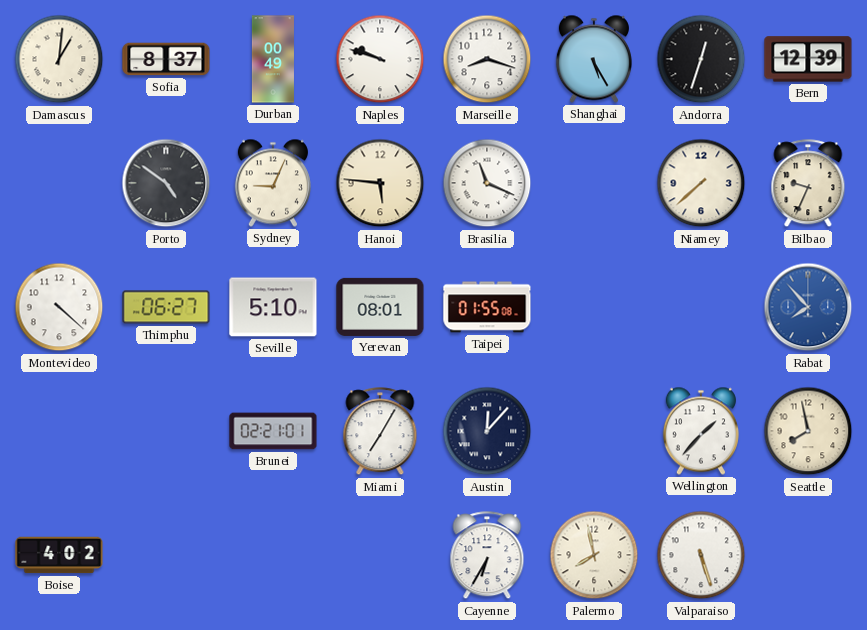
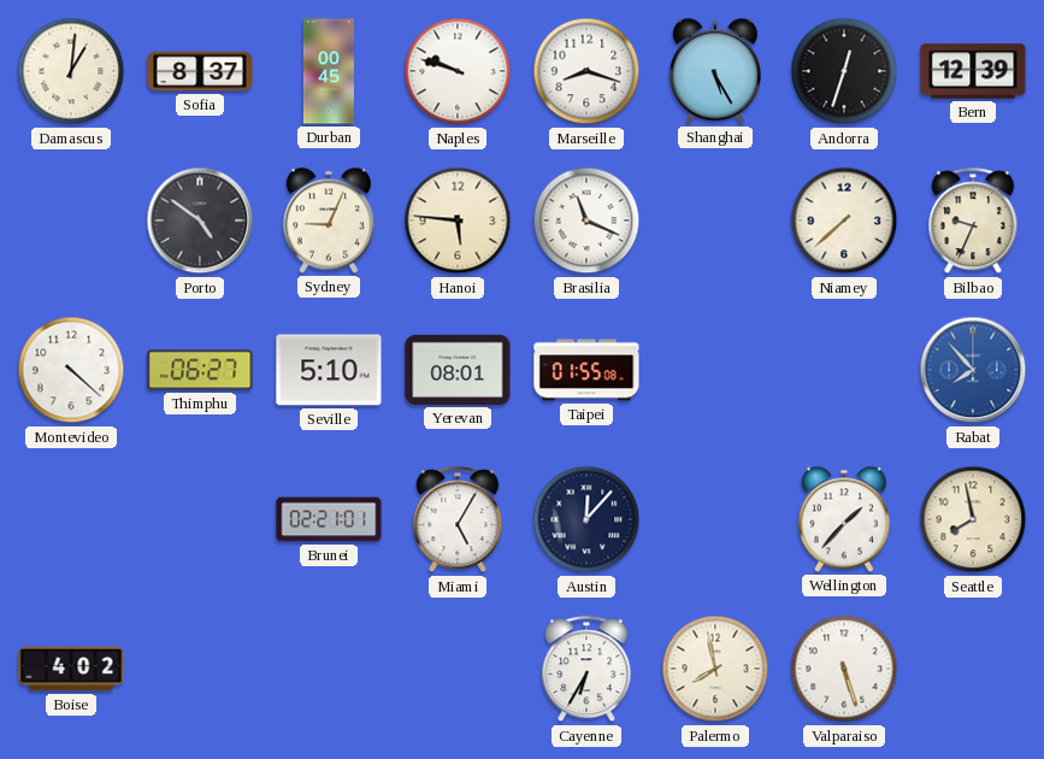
Durban: 00:49 -> 00:45 (329, 71)
Miami: 7:05 -> 5:05 (458, 520)
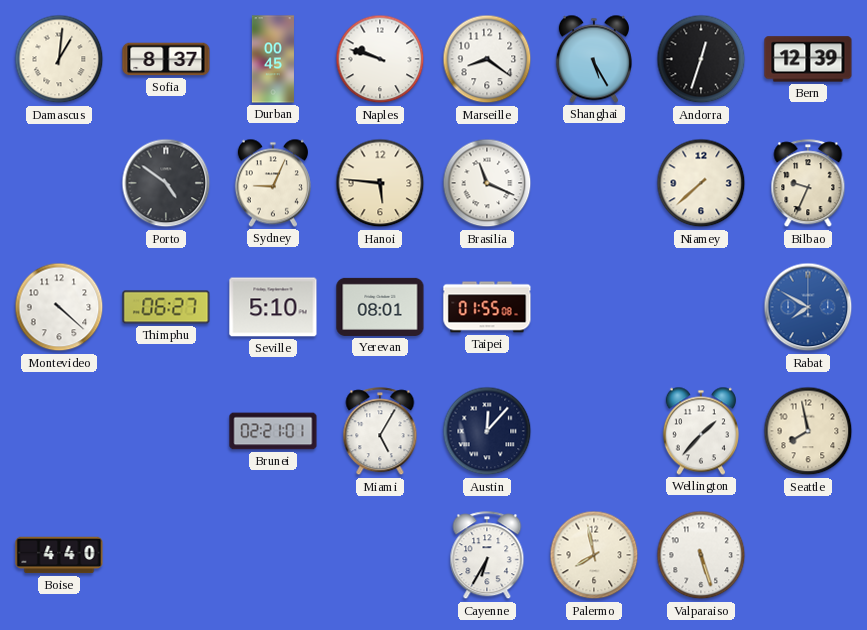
Marseille: 8:18 -> 8:21 (487, 59)
Rabat: 7:53 -> 7:50 (808, 307)
Boise: 4:02 -> 4:40 (59, 555)
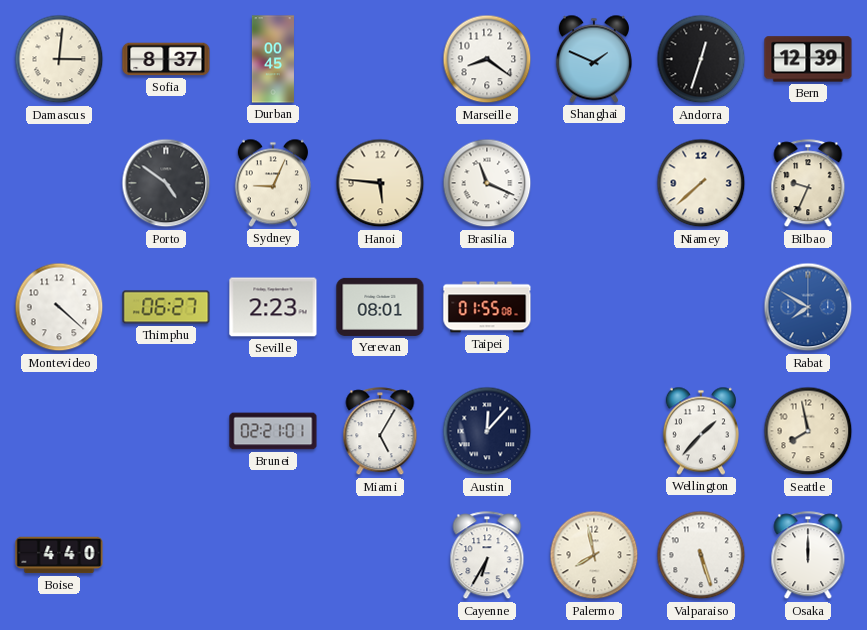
Damascus: 1:01 -> 3:01 (59, 59)
Naples: 9:48 -> none (380, 59)
Shanghai: 5:25 -> 1:49 (594, 59)
Seville: 5:10 -> 2:23 (273, 307)
Osaka: none -> 12:00 (808, 556)
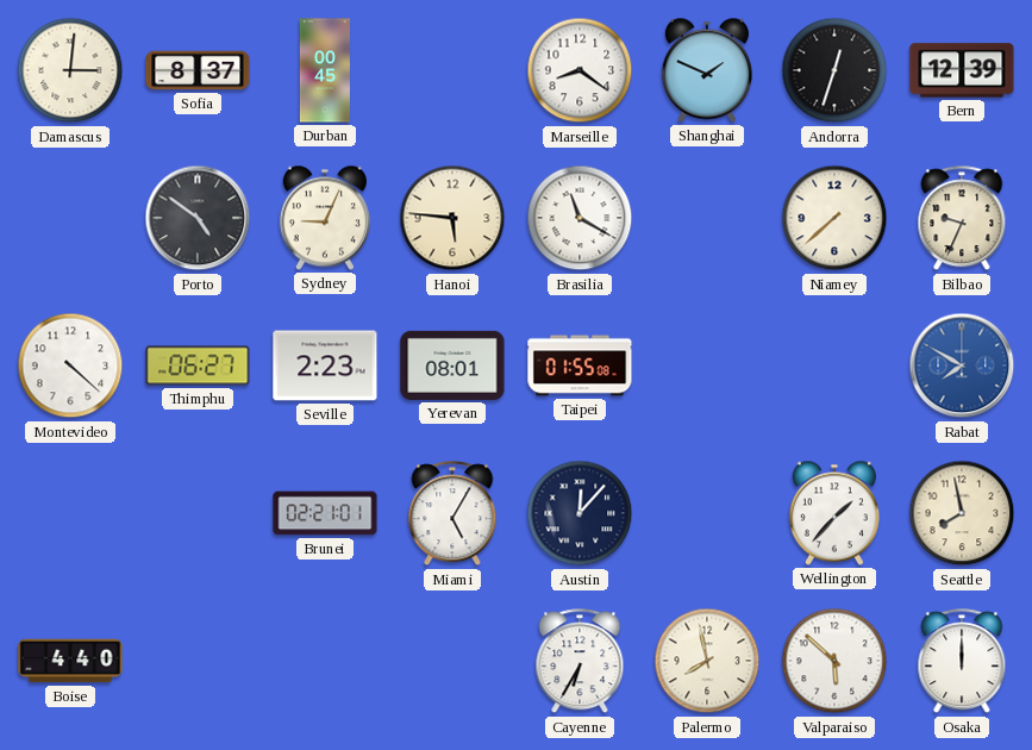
Brasilia: 11:19 -> 11:20 (580, 218)
Valparaiso: 5:27 -> 5:52 (834, 661)
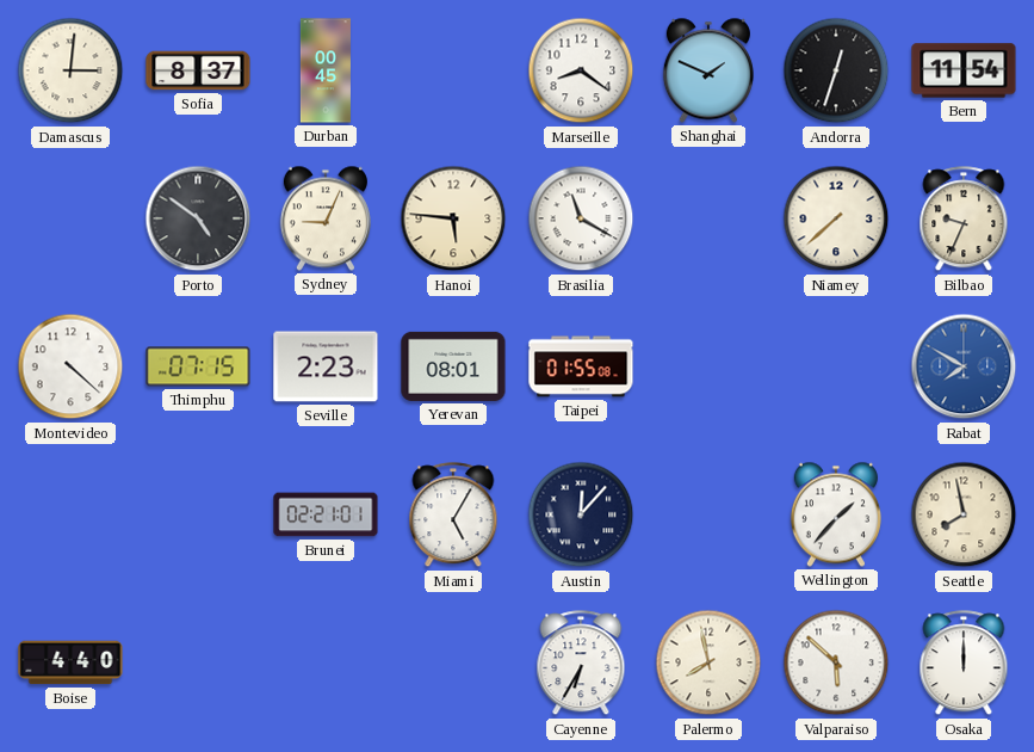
Bern: 12:39 -> 11:54 (964, 70)
Thimphu: 06:27 -> 07:15 (198, 366)
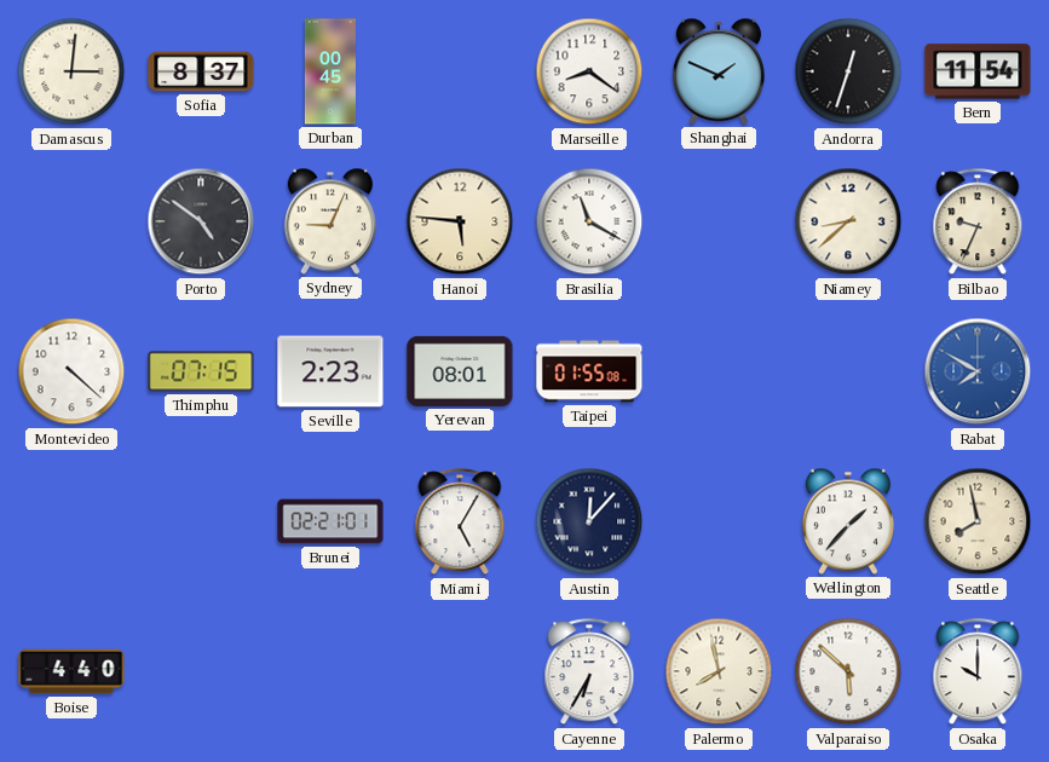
Niamey: 7:38 -> 8:38 (848, 221)
Osaka: 12:00 -> 10:00 (978, 672)
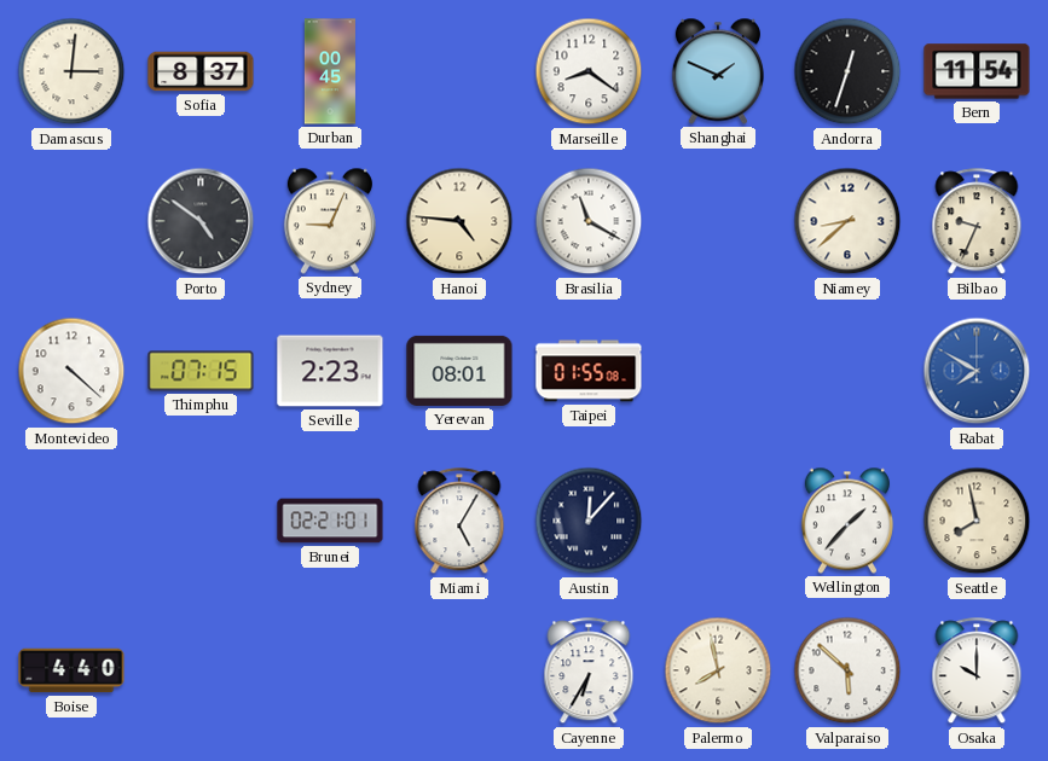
Hanoi: 5:46 -> 4:46 (459, 221)
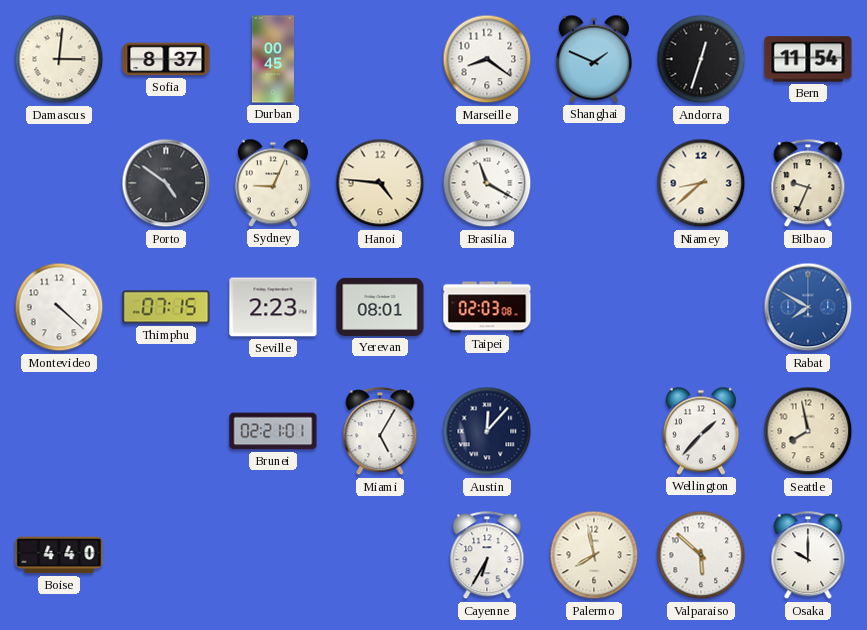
Taipei: 01:55 -> 02:03 (487, 307)
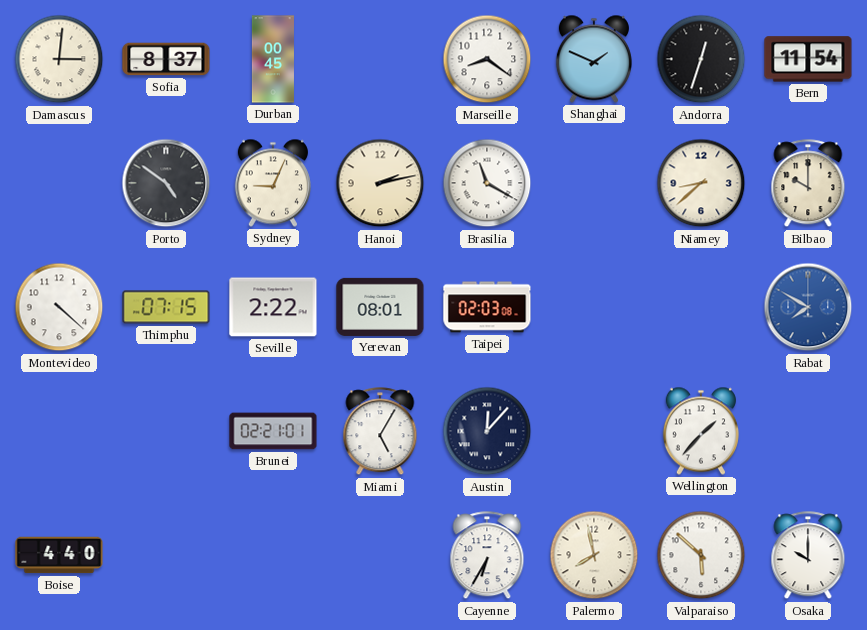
Hanoi: 4:46 -> 2:13 (380, 183)
Bilbao: 9:34 -> 10:00 (808, 184)
Seville: 2:23 -> 2:22 (273, 307)
Seattle: 7:58 -> none (808, 431)
